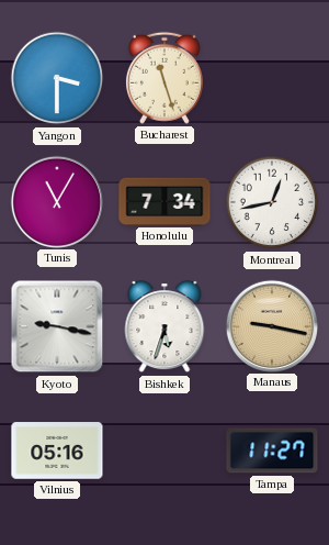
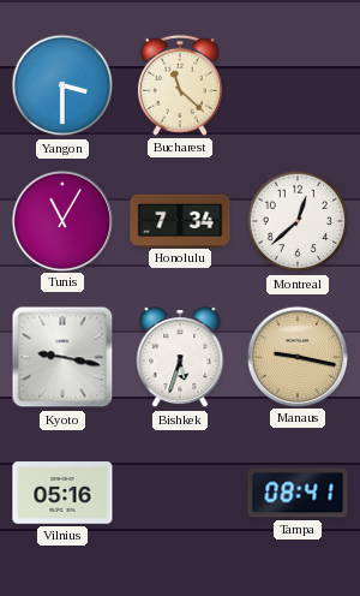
Bucharest: 11:27 -> 11:22 (180, 85)
Montreal: 12:43 -> 12:38 (298, 221)
Tampa: 11:27 -> 08:41 (298, 493)
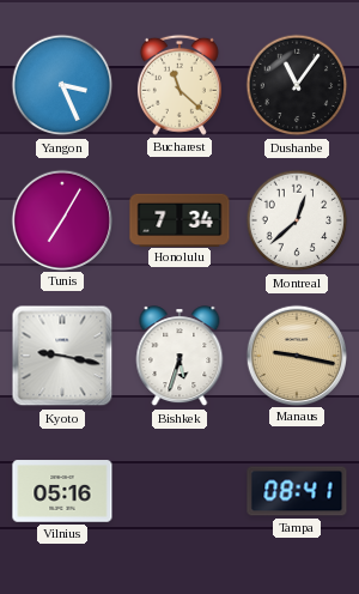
Yangon: 3:30 -> 3:26 (62, 85)
Dushanbe: none -> 11:06 (297, 85)
Tunis: 11:05 -> 7:05 (61, 219)
